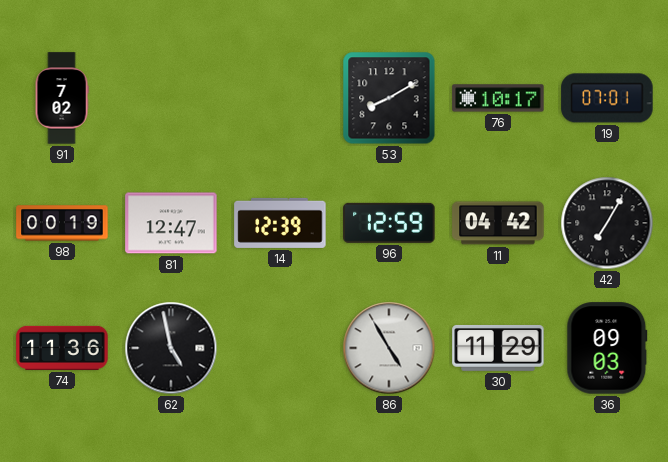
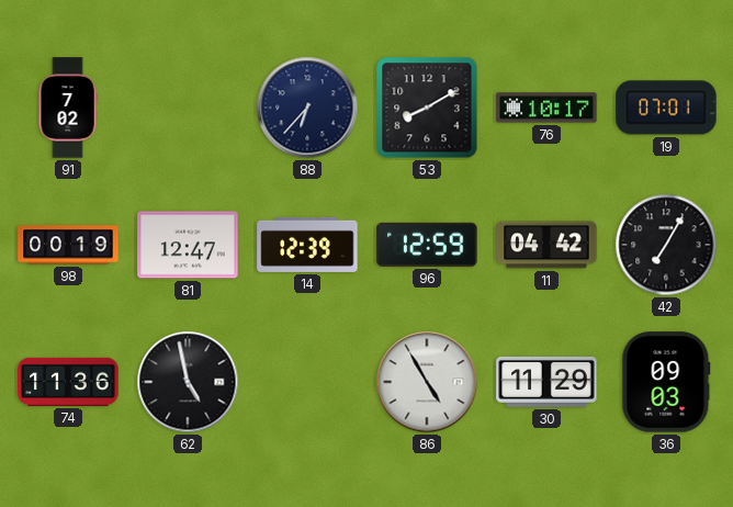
88: none -> 6:37 (307, 108)
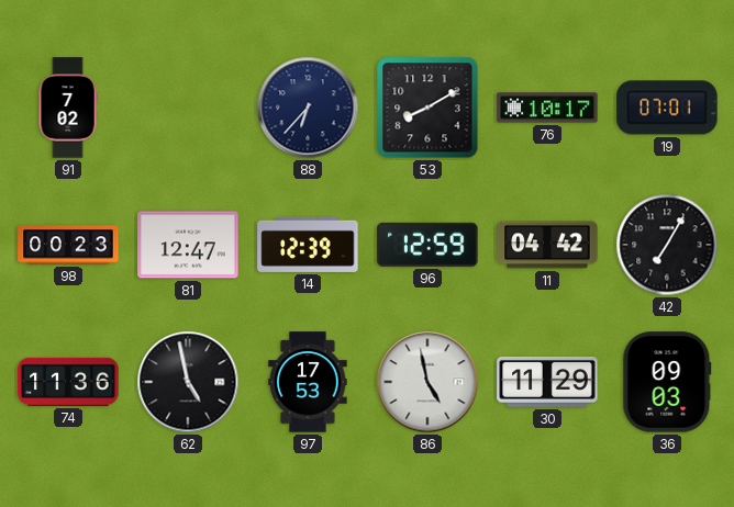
98: 00:19 -> 00:23 (68, 245)
97: none -> 17:53 (308, 382)
86: 4:55 -> 4:58 (427, 382)
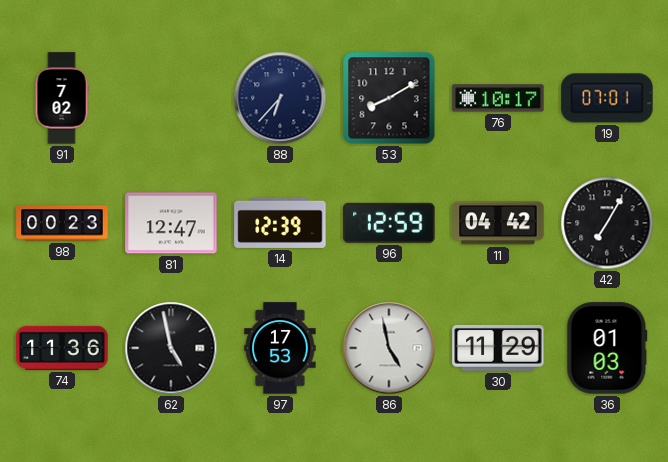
36: 09:03 -> 01:03 (607, 348)
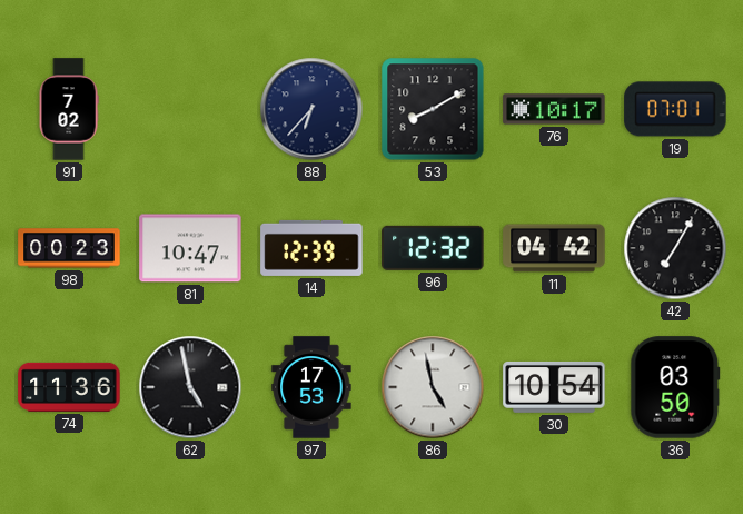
81: 12:47 -> 10:47 (190, 248)
96: 12:59 -> 12:32 (433, 248)
30: 11:29 -> 10:54 (554, 387)
36: 01:03 -> 03:50 (675, 387)
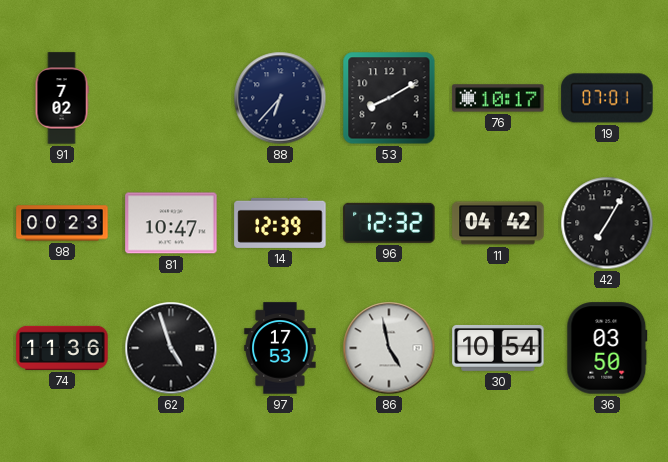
62: 4:58 -> 4:57 (171, 348)
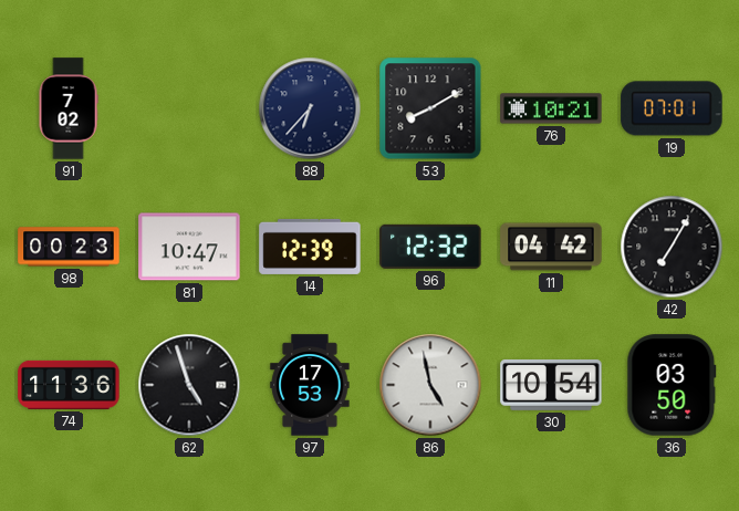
76: 10:17 -> 10:21 (551, 108)
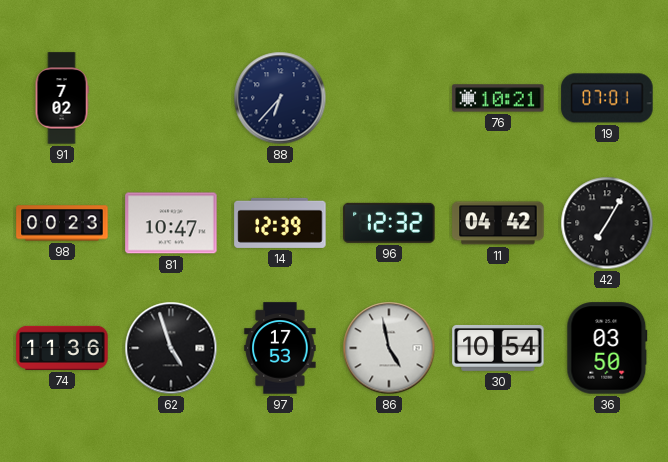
53: 8:10 -> none (430, 108)
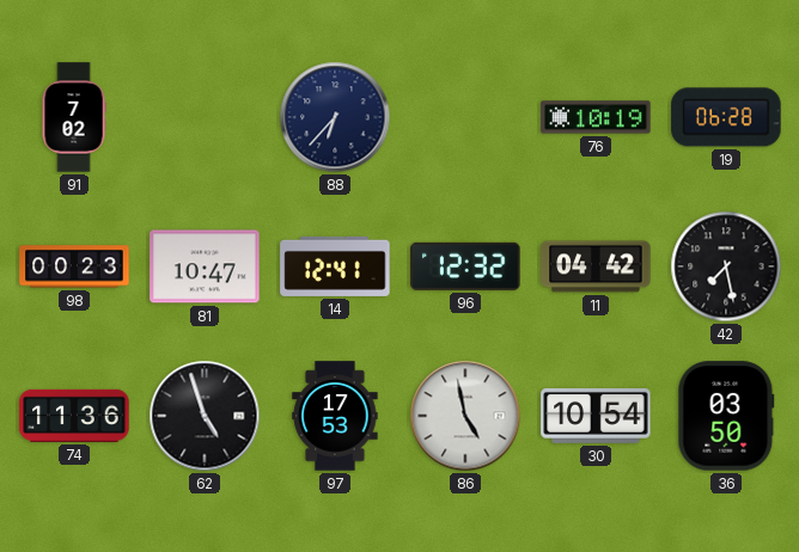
76: 10:21 -> 10:19 (596, 117)
19: 07:01 -> 06:28 (726, 117)
14: 12:39 -> 12:41 (335, 266)
42: 7:05 -> 7:28 (726, 266)
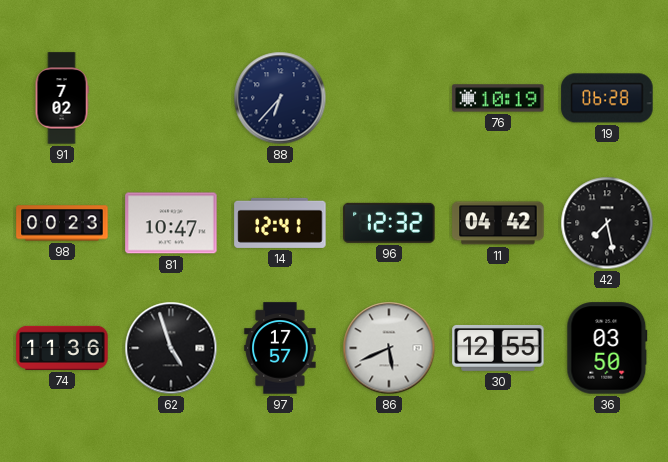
97: 17:53 -> 17:57 (280, 348)
86: 4:58 -> 5:41 (389, 348)
30: 10:54 -> 12:55 (498, 348)
